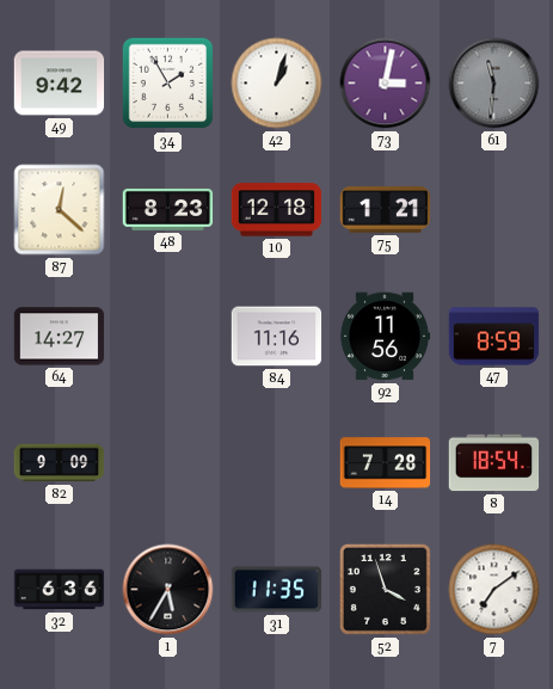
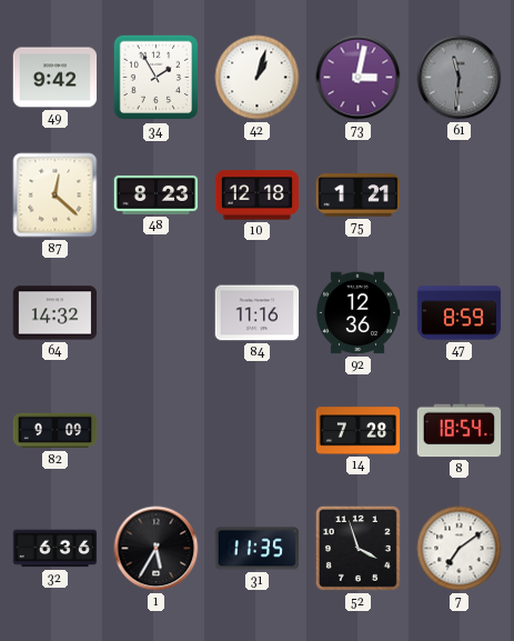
64: 14:27 -> 14:32 (56, 313)
92: 11:56 -> 12:36 (357, 313)
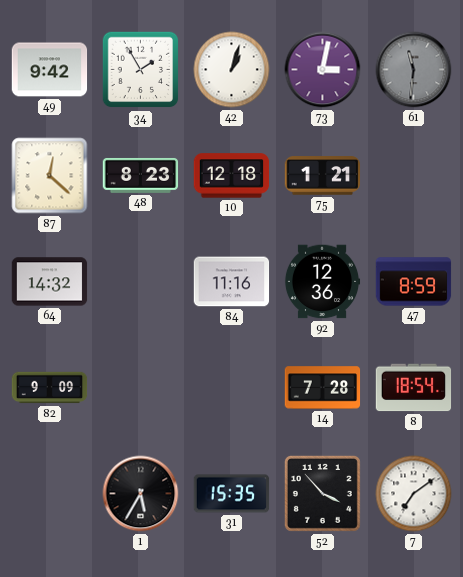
32: 6:36 -> none (56, 549)
31: 11:35 -> 15:35 (232, 494)
52: 3:57 -> 3:53 (322, 493)
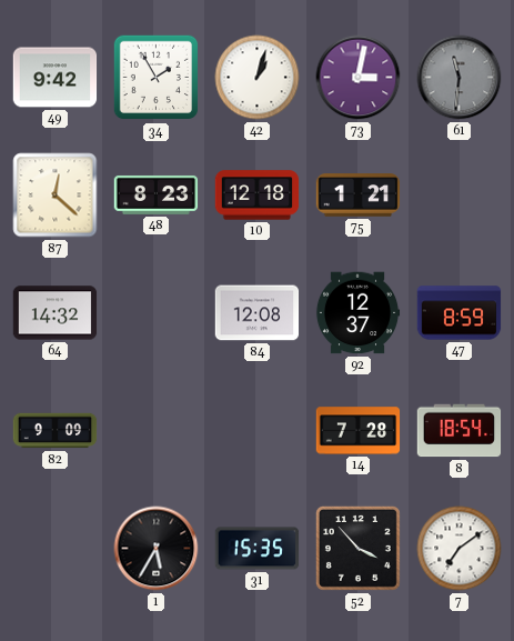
84: 11:16 -> 12:08 (258, 313)
92: 12:36 -> 12:37 (357, 313)
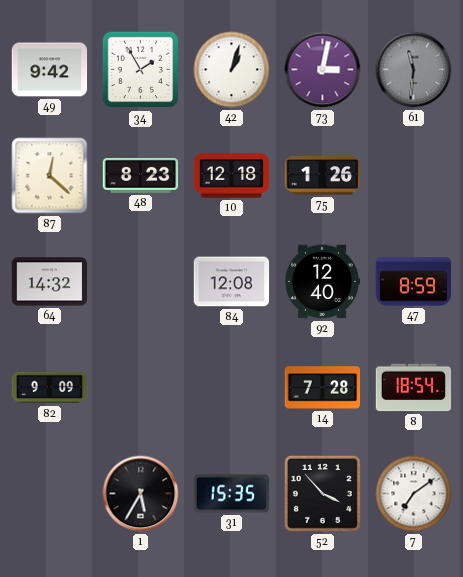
75: 1:21 -> 1:26 (323, 176)
92: 12:37 -> 12:40 (322, 282)
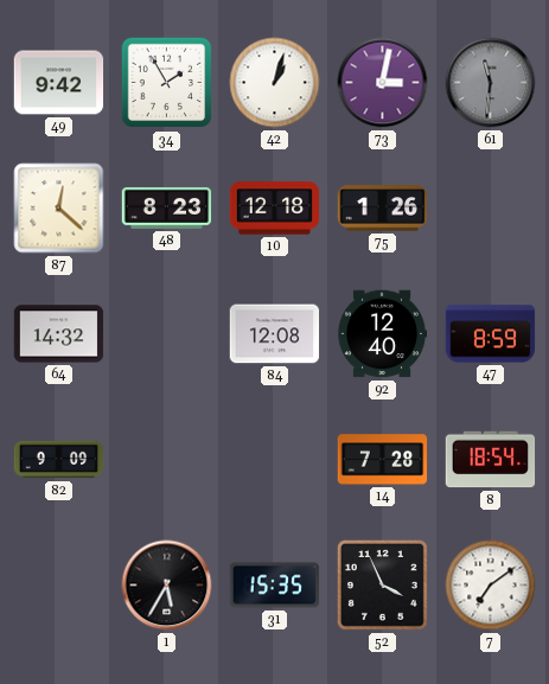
52: 3:53 -> 3:56 (382, 584)
